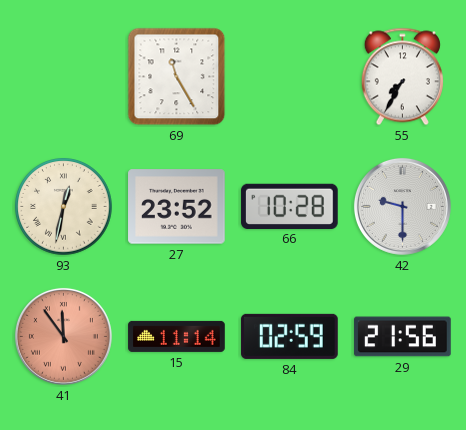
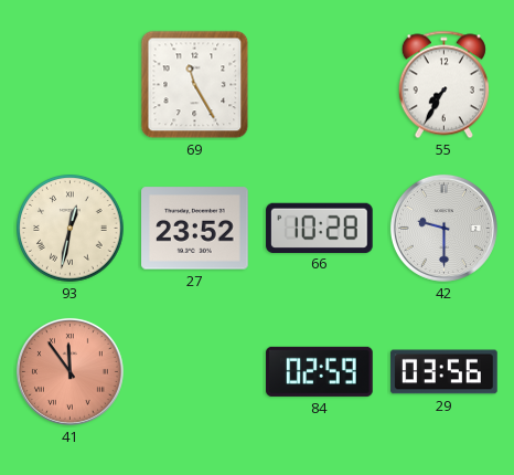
15: 11:14 -> none (177, 336)
29: 21:56 -> 03:56 (445, 372)
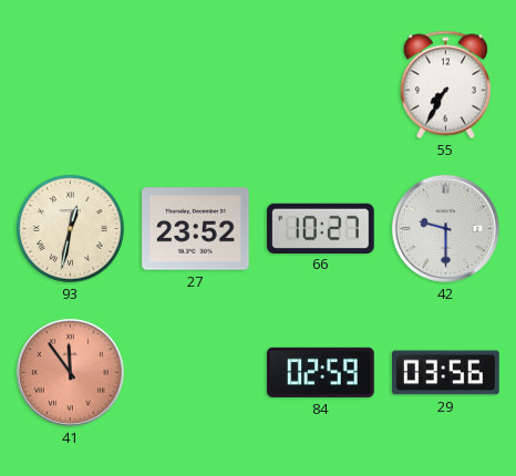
69: 11:25 -> none (195, 85)
66: 10:28 -> 10:27 (321, 228)
